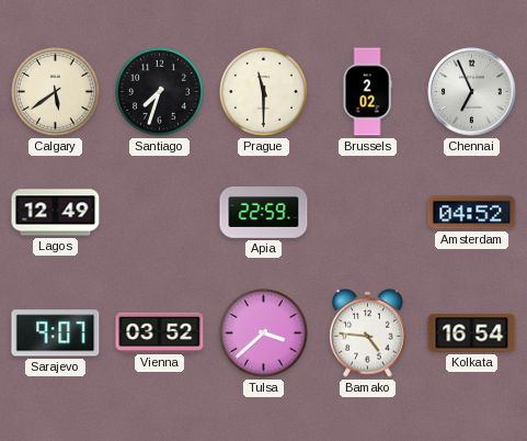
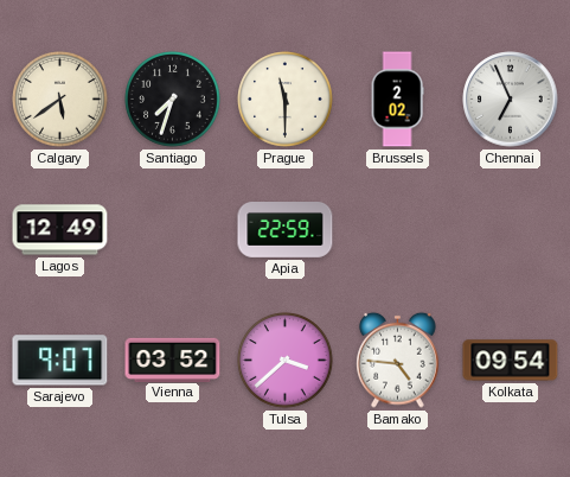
Amsterdam: 04:52 -> none (472, 213)
Kolkata: 16:54 -> 09:54 (511, 361)
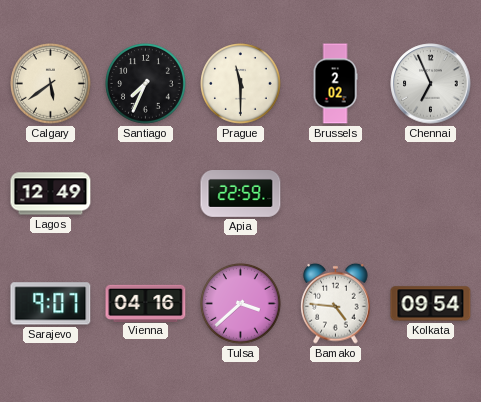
Santiago: 7:33 -> 7:34 (146, 84)
Vienna: 03:52 -> 04:16 (146, 303)
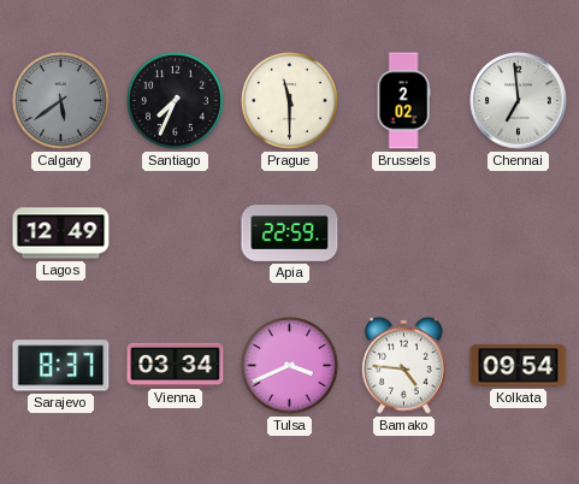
Calgary dial: cream -> grey (61, 101)
Chennai: 6:56 -> 6:59 (519, 101)
Sarajevo: 9:07 -> 8:37 (61, 366)
Vienna: 04:16 -> 03:34 (176, 365)
Tulsa: 3:38 -> 3:41 (290, 366)
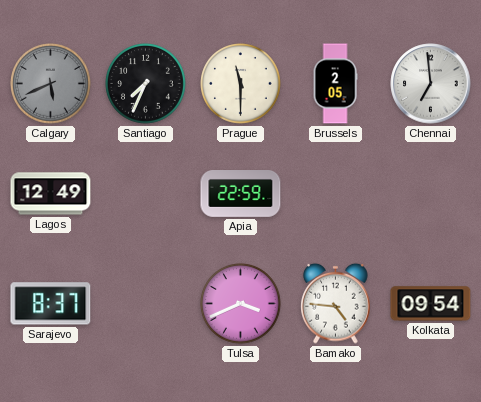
Calgary: 5:39 -> 5:41 (51, 84)
Brussels: 2:02 -> 2:05 (335, 84)
Vienna: 03:34 -> none (176, 365)
